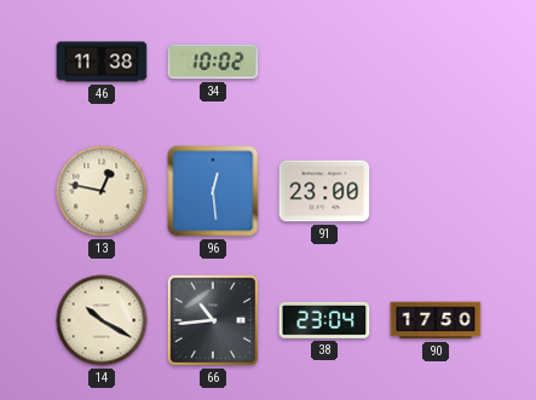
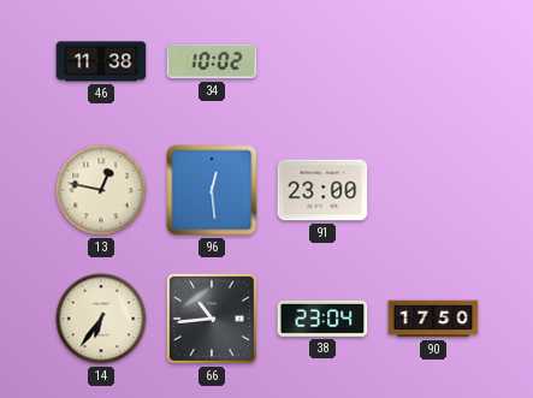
14: 10:20 -> 6:36 (101, 319)
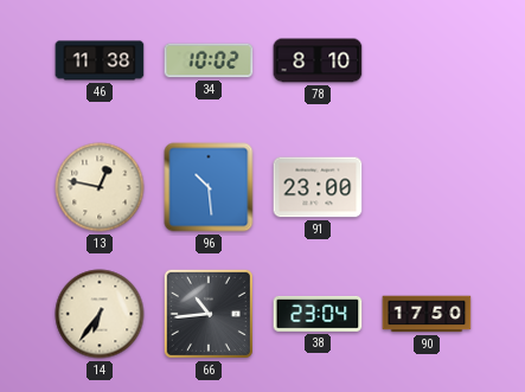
78: none -> 8:10 (318, 60)
96: 12:29 -> 10:29 (209, 187)
